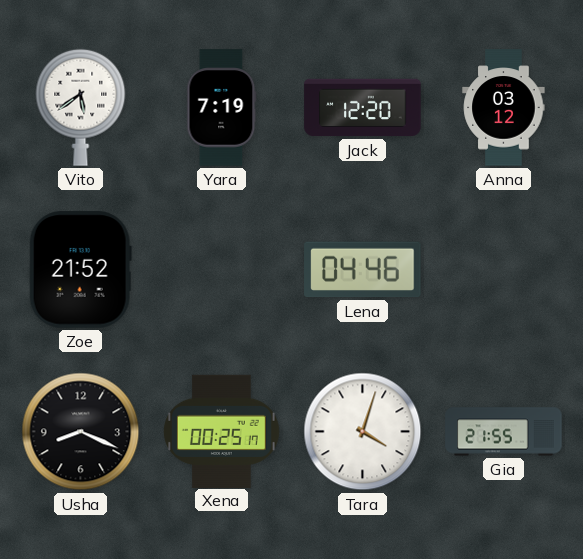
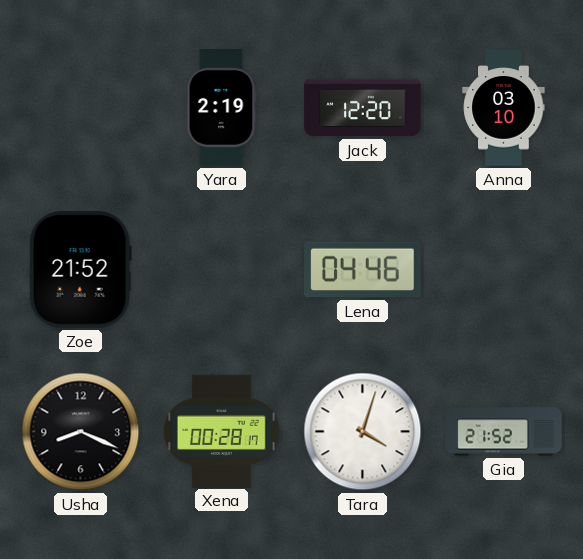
Vito: 5:39 -> none (81, 107)
Yara: 7:19 -> 2:19 (222, 108)
Anna: 03:12 -> 03:10 (504, 108)
Xena: 00:25 -> 00:28 (221, 431)
Gia: 21:55 -> 21:52 (504, 432)
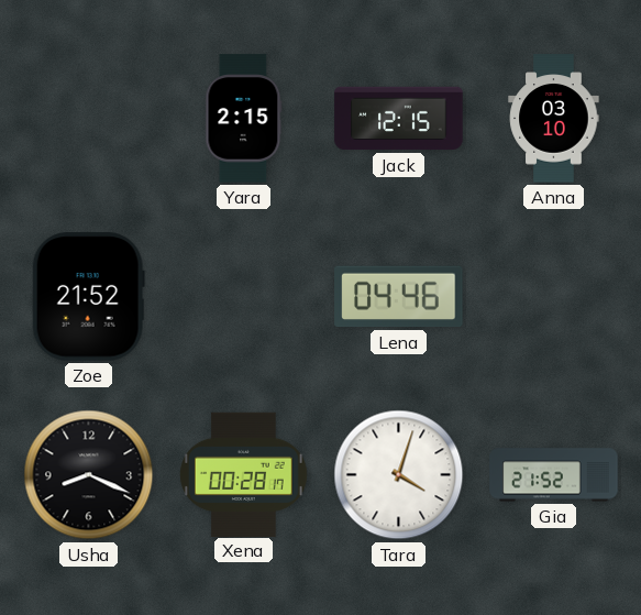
Yara: 2:19 -> 2:15 (244, 119)
Jack: 12:20 -> 12:15 (399, 119)
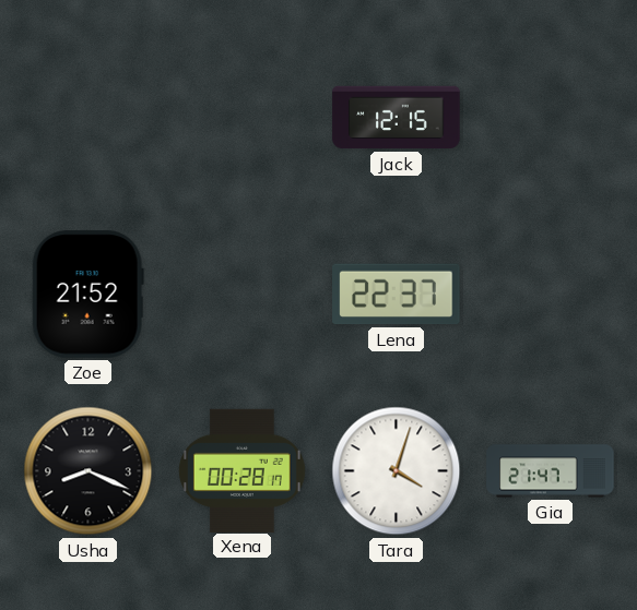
Yara: 2:15 -> none (244, 119)
Anna: 03:10 -> none (554, 119)
Lena: 04:46 -> 22:37 (397, 295)
Gia: 21:52 -> 21:47 (551, 471)
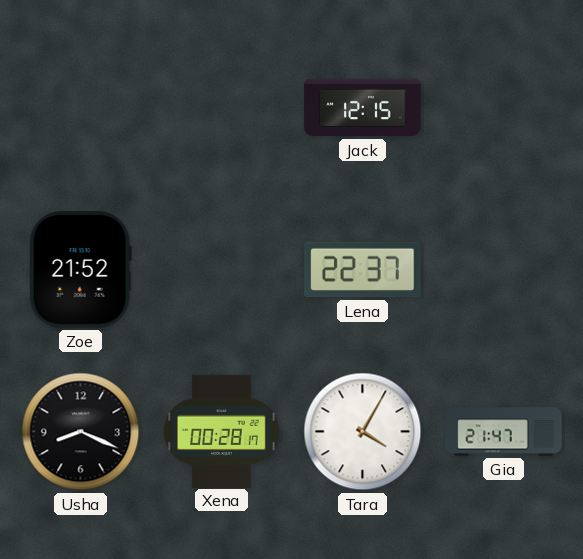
Tara: 4:03 -> 4:05 (363, 432)
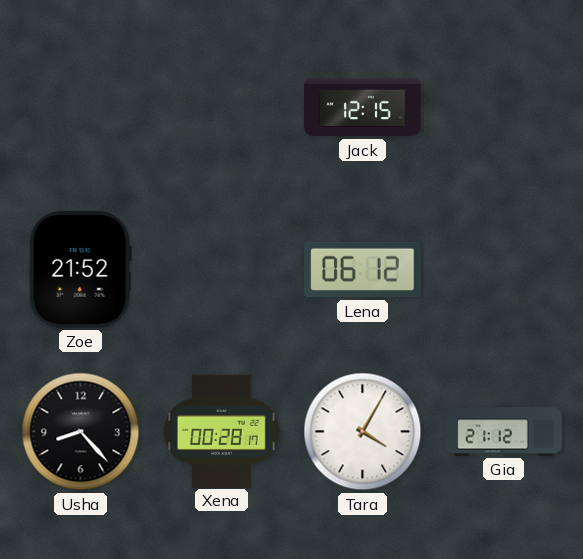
Lena: 22:37 -> 06:12 (363, 270)
Usha: 8:19 -> 8:23 (81, 432)
Gia: 21:47 -> 21:12 (504, 432)
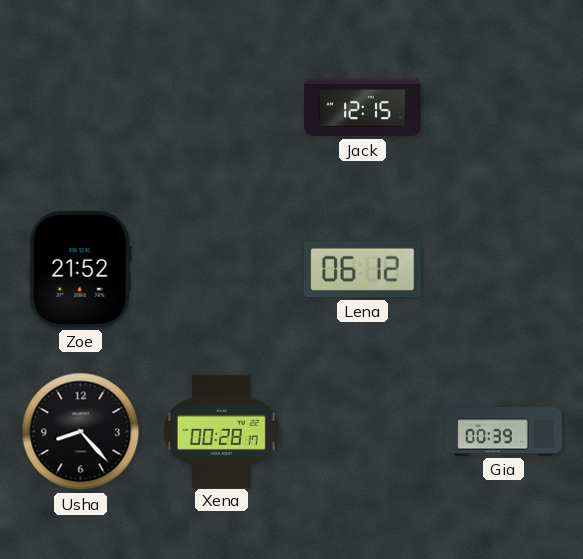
Tara: 4:05 -> none (363, 432)
Gia: 21:12 -> 00:39 (504, 432)
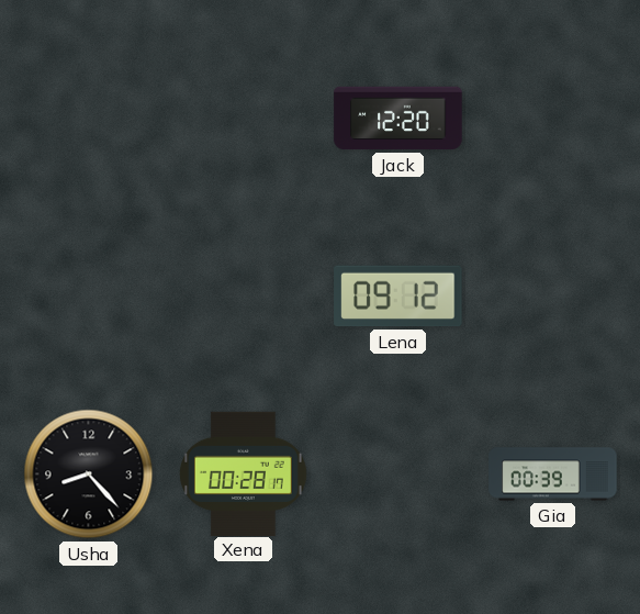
Jack: 12:15 -> 12:20 (398, 119)
Zoe: 21:52 -> none (80, 270)
Lena: 06:12 -> 09:12 (398, 297)
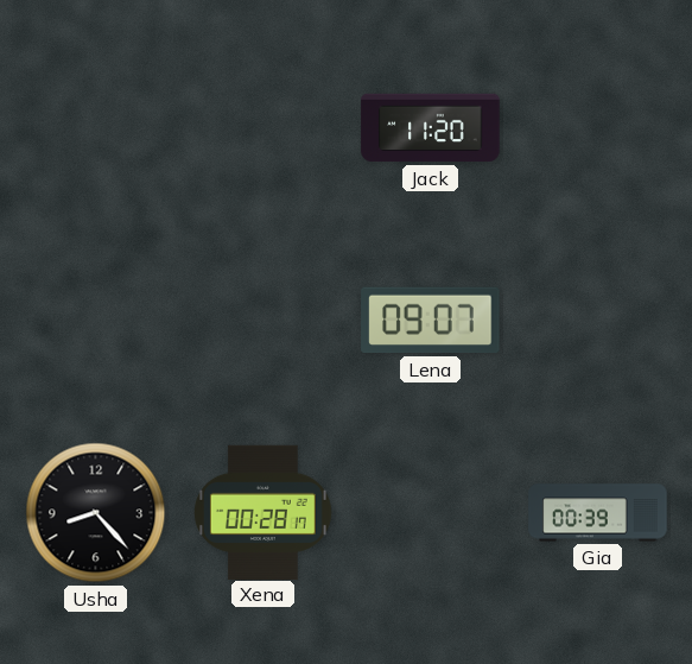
Jack: 12:20 -> 11:20 (431, 128)
Lena: 09:12 -> 09:07 (431, 321)
